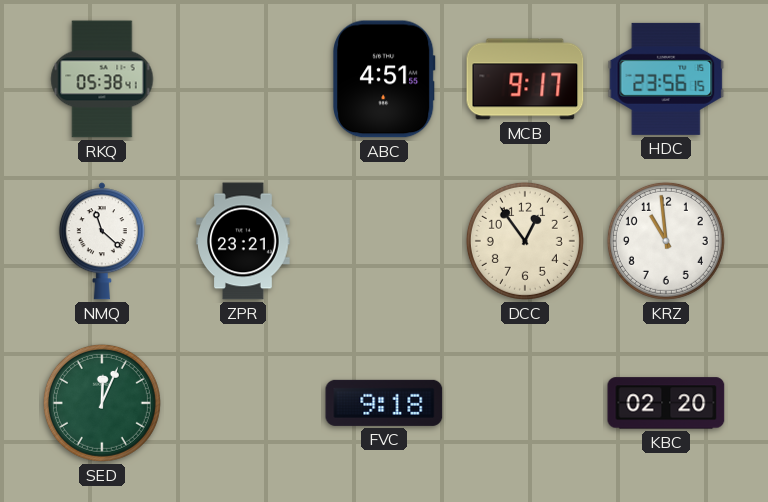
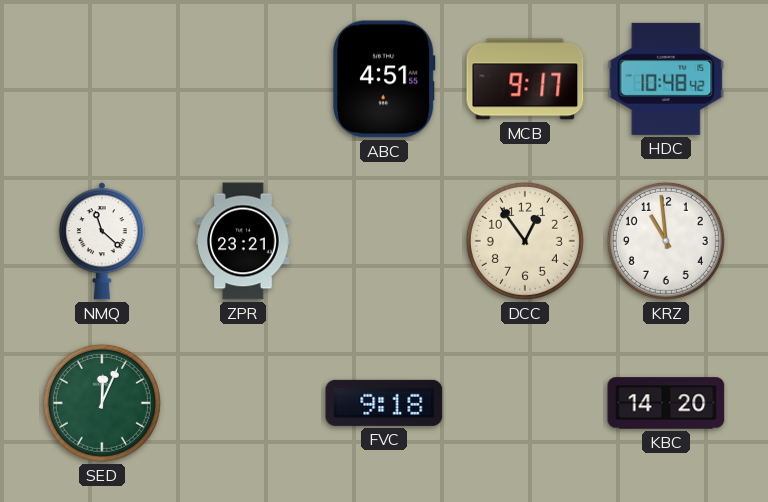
RKQ: 05:38 -> none (102, 79)
HDC: 23:56 -> 10:48 (666, 79)
KBC: 02:20 -> 14:20 (666, 403)
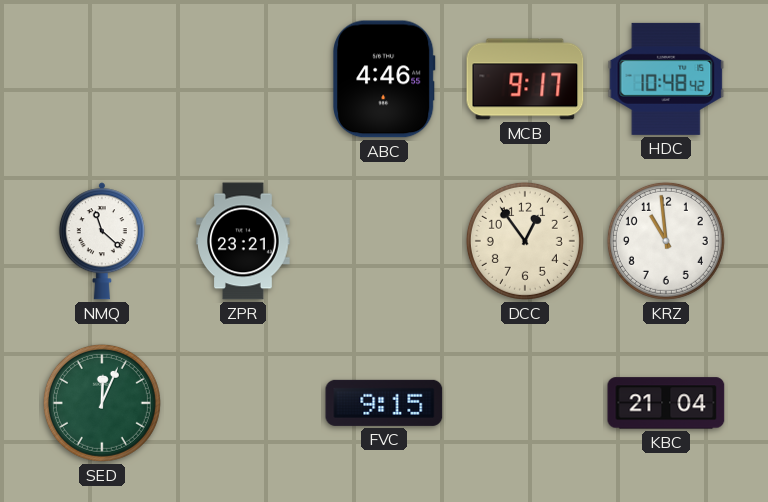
ABC: 4:51 -> 4:46 (384, 79)
FVC: 9:18 -> 9:15 (384, 403)
KBC: 14:20 -> 21:04 (666, 403)
